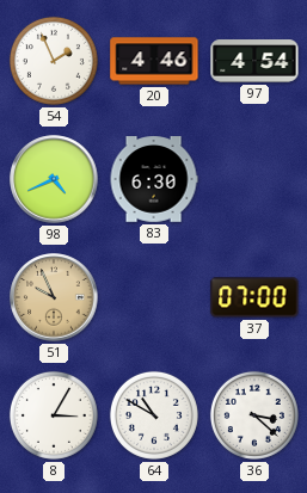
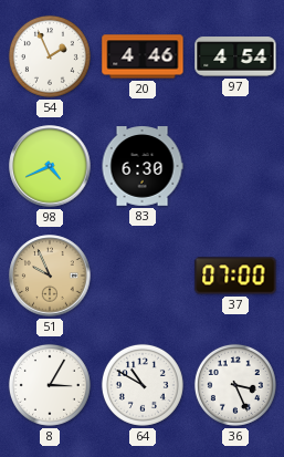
36: 3:22 -> 3:26 (235, 385)
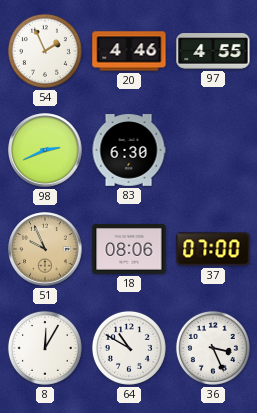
97: 4:54 -> 4:55 (213, 51)
98: 4:41 -> 2:41 (45, 150)
18: none -> 08:06 (129, 250)
8: 3:05 -> 12:05 (45, 348)
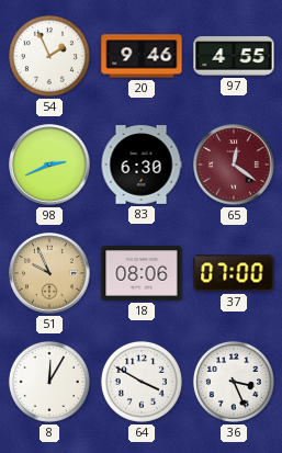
20: 4:46 -> 9:46 (142, 56)
65: none -> 12:21 (234, 165)
64: 10:50 -> 3:50 (142, 382)
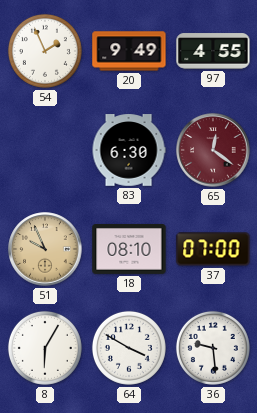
20: 9:46 -> 9:49 (129, 51)
98: 2:41 -> none (49, 165)
18: 08:06 -> 08:10 (129, 250)
8: 12:05 -> 6:05 (45, 348)
36: 3:26 -> 9:29 (213, 348)
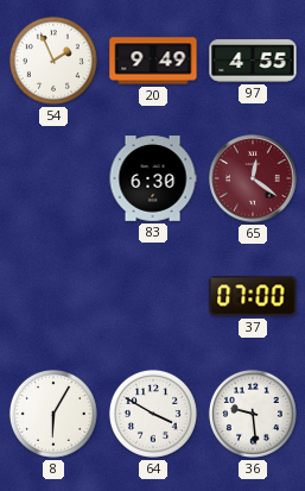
51: 9:56 -> none (45, 249)
18: 08:10 -> none (129, 250)
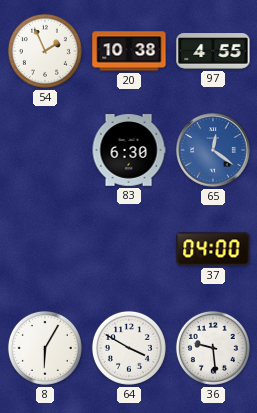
20: 9:49 -> 10:38 (129, 51)
65 dial: burgundy -> blue (213, 150)
37: 07:00 -> 04:00 (213, 249)
